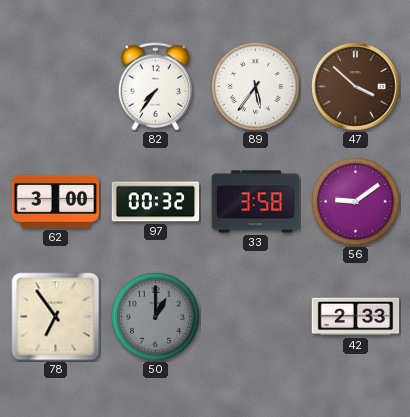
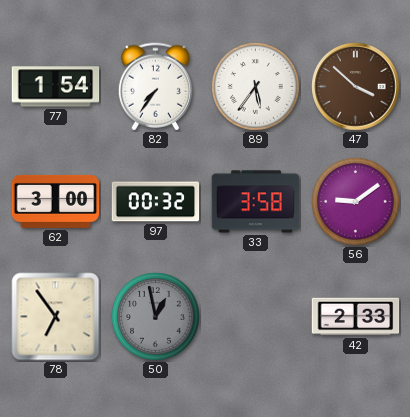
77: none -> 1:54 (56, 87)
50: 1:00 -> 12:58 (156, 317)
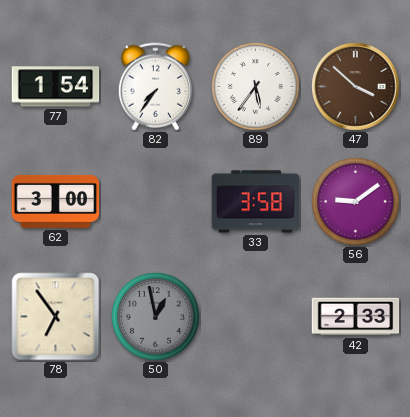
97: 00:32 -> none (156, 202)
